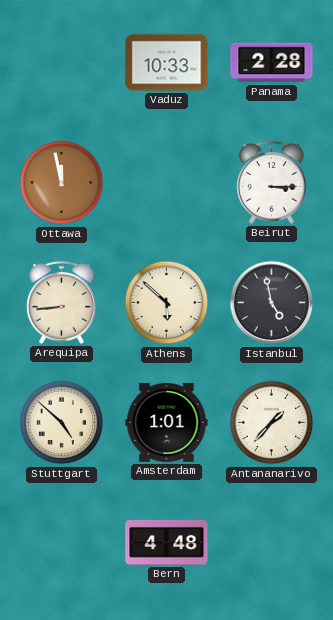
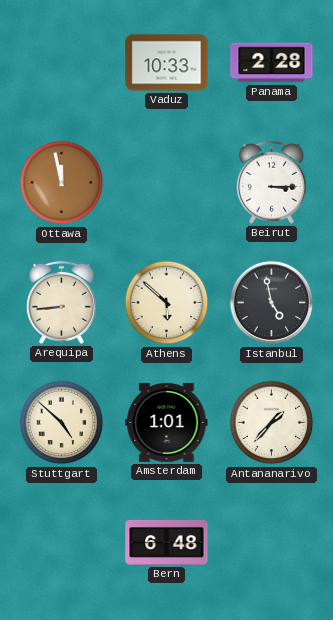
Bern: 4:48 -> 6:48 (167, 542)
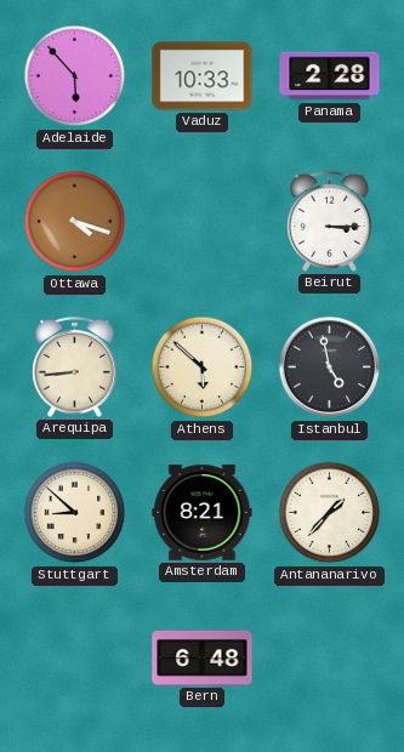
Adelaide: none -> 5:53 (75, 76)
Ottawa: 11:58 -> 4:18 (75, 222)
Stuttgart: 4:52 -> 8:52 (75, 513)
Amsterdam: 1:01 -> 8:21 (203, 512)
